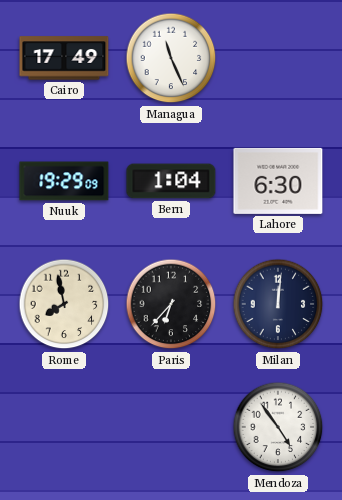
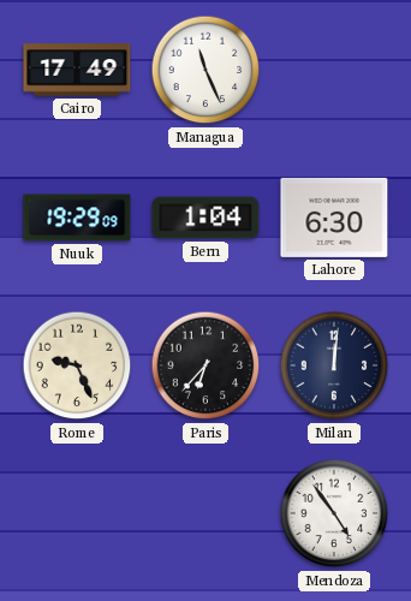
Rome: 7:58 -> 9:26 (77, 365)
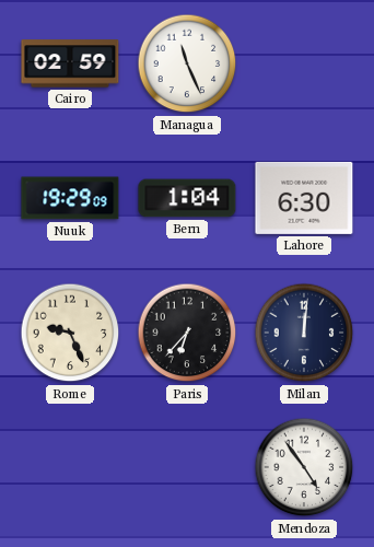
Cairo: 17:49 -> 02:59 (70, 63)
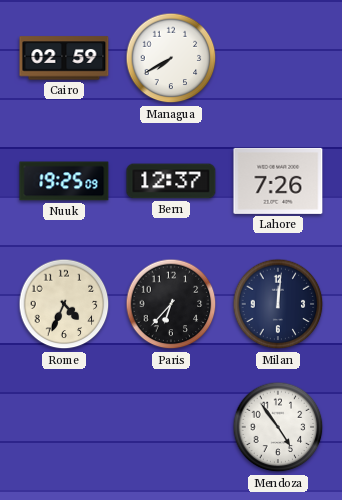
Managua: 11:26 -> 7:40 (171, 58)
Nuuk: 19:29 -> 19:25 (64, 181)
Bern: 1:04 -> 12:37 (171, 181)
Lahore: 6:30 -> 7:26 (278, 181)
Rome: 9:26 -> 4:34 (64, 304)
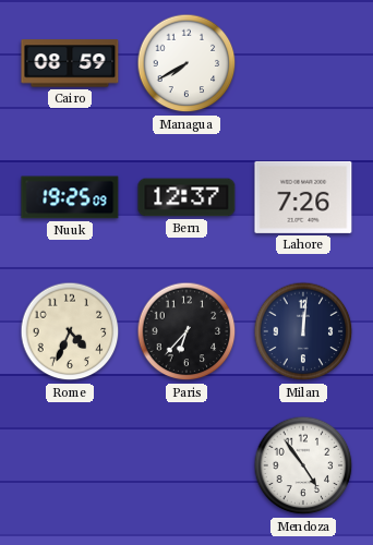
Cairo: 02:59 -> 08:59 (70, 63)
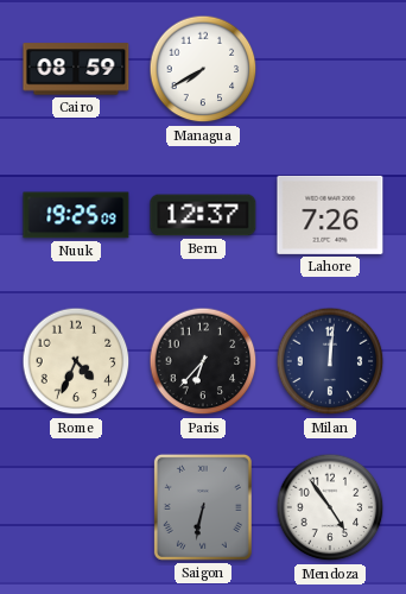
Saigon: none -> 6:32 (203, 507)
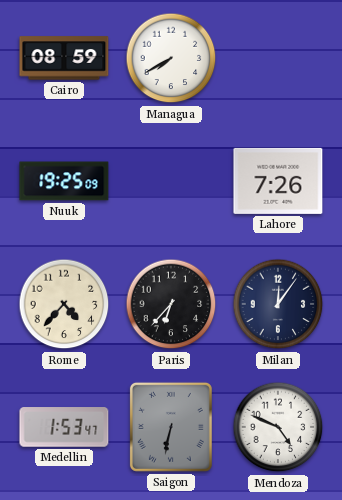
Bern: 12:37 -> none (203, 215)
Rome: 4:34 -> 4:37 (64, 304)
Milan: 12:01 -> 12:06 (278, 304)
Medellin: none -> 1:53 (64, 427)
Mendoza: 4:54 -> 4:49 (278, 427)
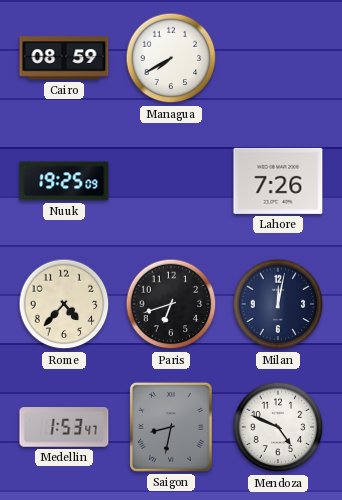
Paris: 6:37 -> 6:42 (171, 304)
Milan: 12:06 -> 12:02 (278, 304)
Saigon: 6:32 -> 8:32 (171, 427)
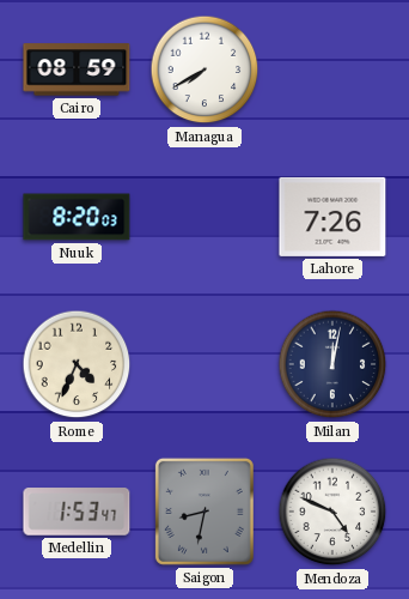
Nuuk: 19:25 -> 8:20 (77, 217)
Rome: 4:37 -> 4:34 (77, 364)
Paris: 6:42 -> none (171, 304)
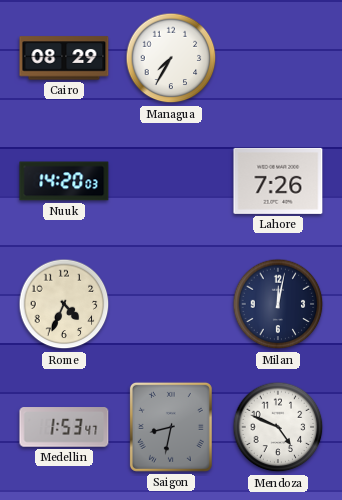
Cairo: 08:59 -> 08:29 (64, 58)
Managua: 7:40 -> 7:35 (171, 58)
Nuuk: 8:20 -> 14:20 (64, 181)
